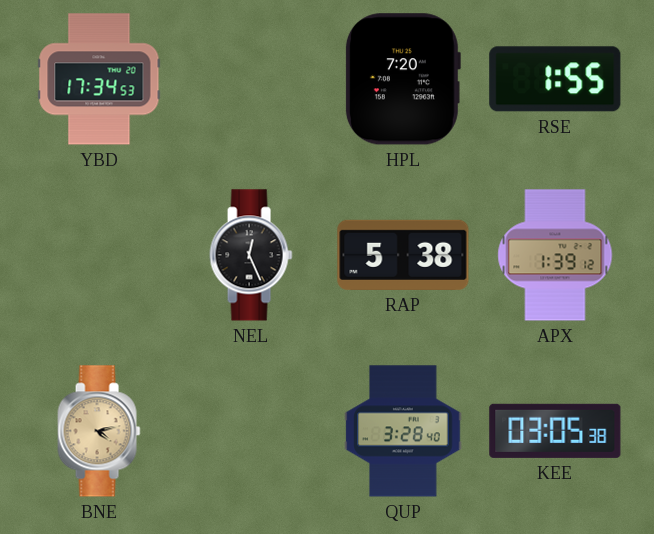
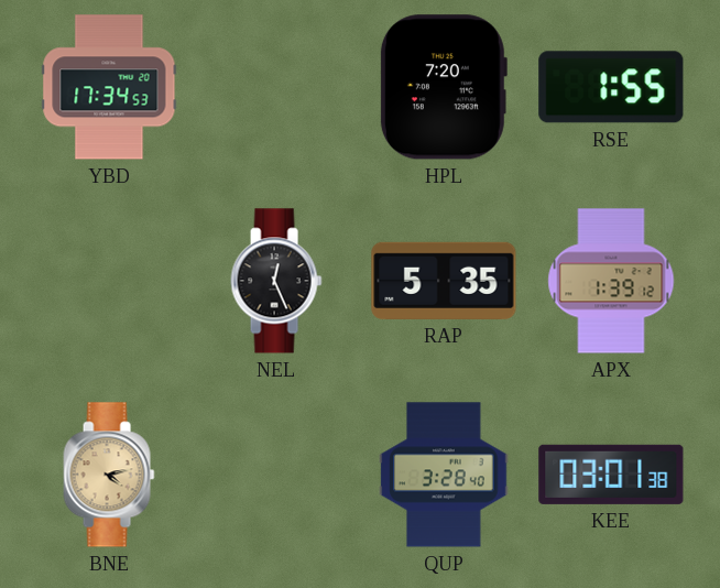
RAP: 5:38 -> 5:35 (444, 281)
KEE: 03:05 -> 03:01 (611, 475)
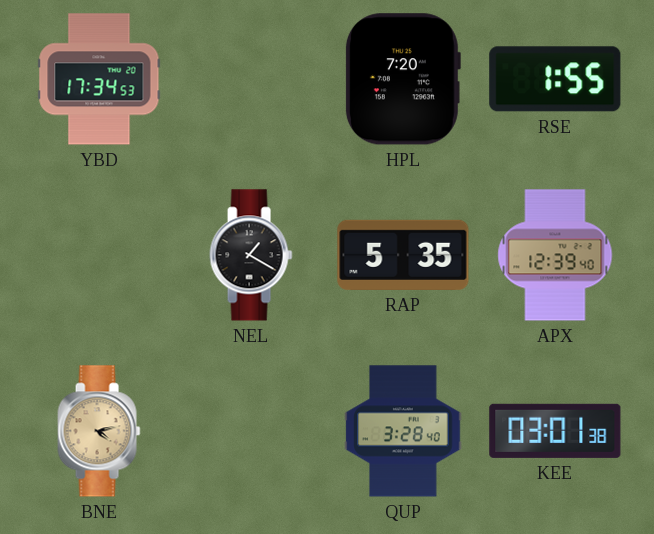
NEL: 12:26 -> 1:20 (251, 255)
APX: 1:39 -> 12:39 (555, 255)
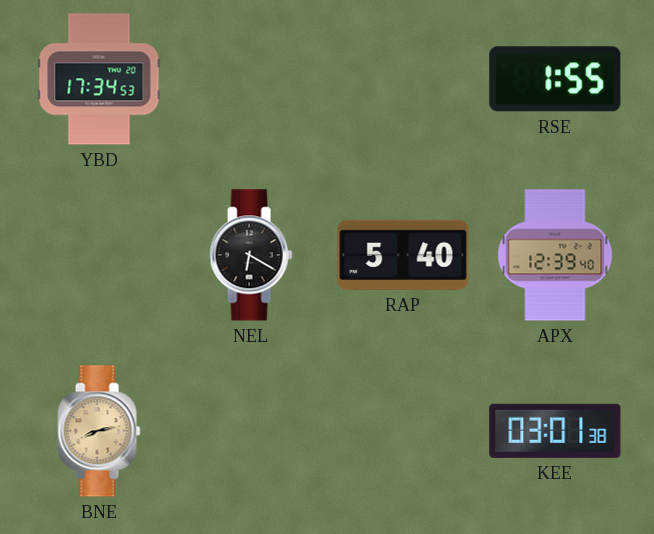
HPL: 7:20 -> none (402, 79)
NEL: 1:20 -> 6:20 (251, 255)
RAP: 5:35 -> 5:40 (403, 255)
BNE: 4:13 -> 8:13 (99, 431)
QUP: 3:28 -> none (403, 431)
